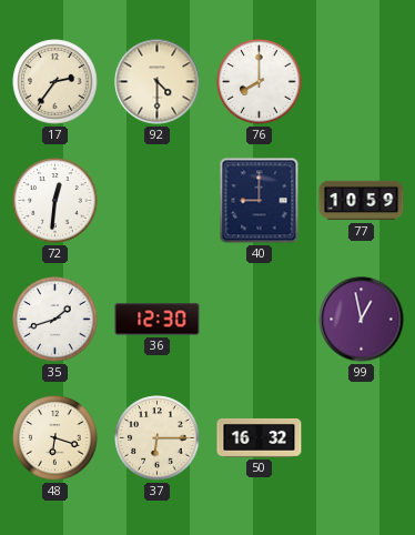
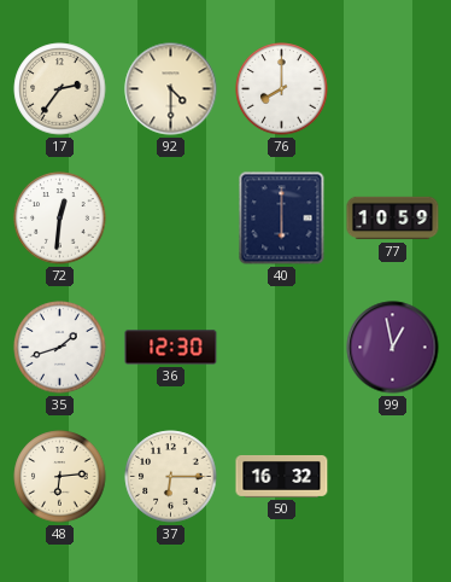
40: 9:00 -> 6:00 (282, 219)
48: 6:18 -> 6:14 (60, 477)
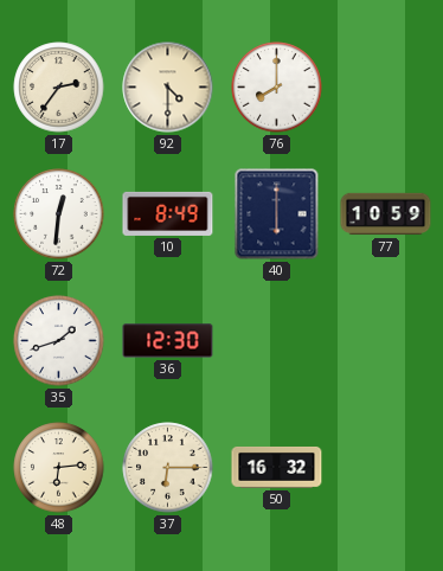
10: none -> 8:49 (168, 213)
99: 12:58 -> none (393, 348)
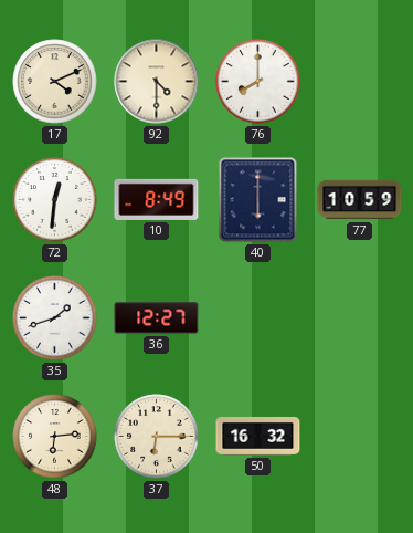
17: 2:36 -> 4:11 (55, 82)
36: 12:30 -> 12:27 (157, 318)
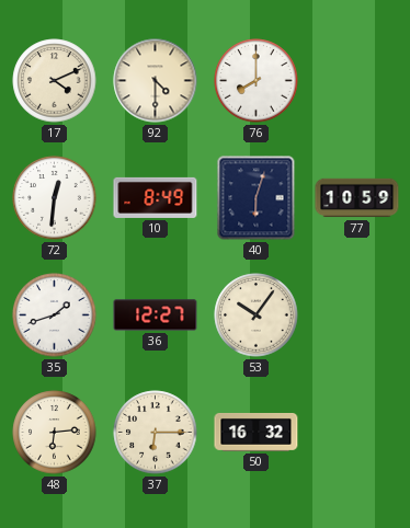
40: 6:00 -> 6:03 (257, 198)
53: none -> 10:06 (257, 315)
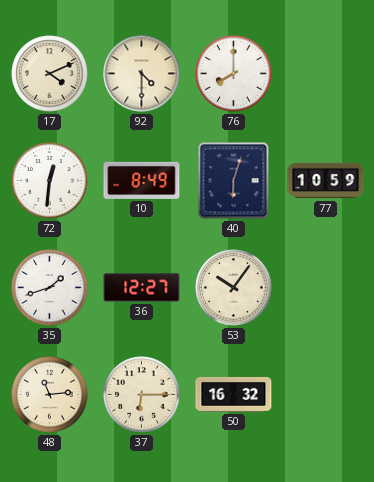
48: 6:14 -> 11:14 (50, 395)
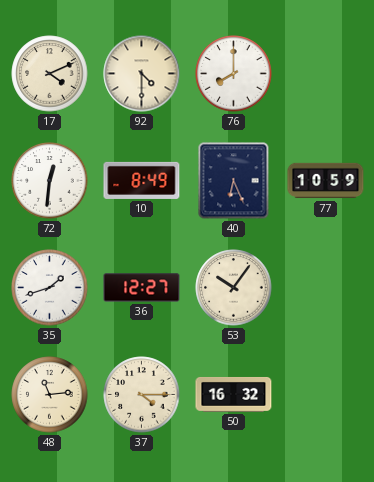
40: 6:03 -> 6:26 (234, 181)
37: 6:15 -> 4:15 (142, 395)
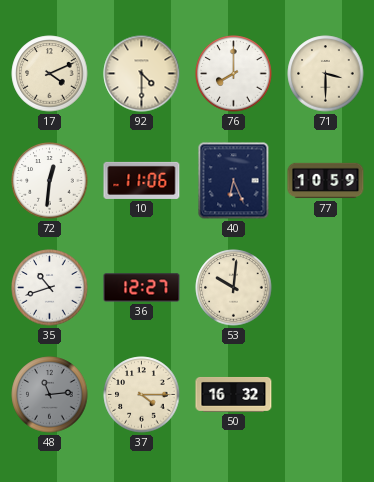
71: none -> 3:30 (326, 74)
10: 8:49 -> 11:06 (142, 180)
35: 1:42 -> 10:42 (50, 288)
53: 10:06 -> 10:01 (234, 288)
48 dial: cream -> grey (50, 395)
